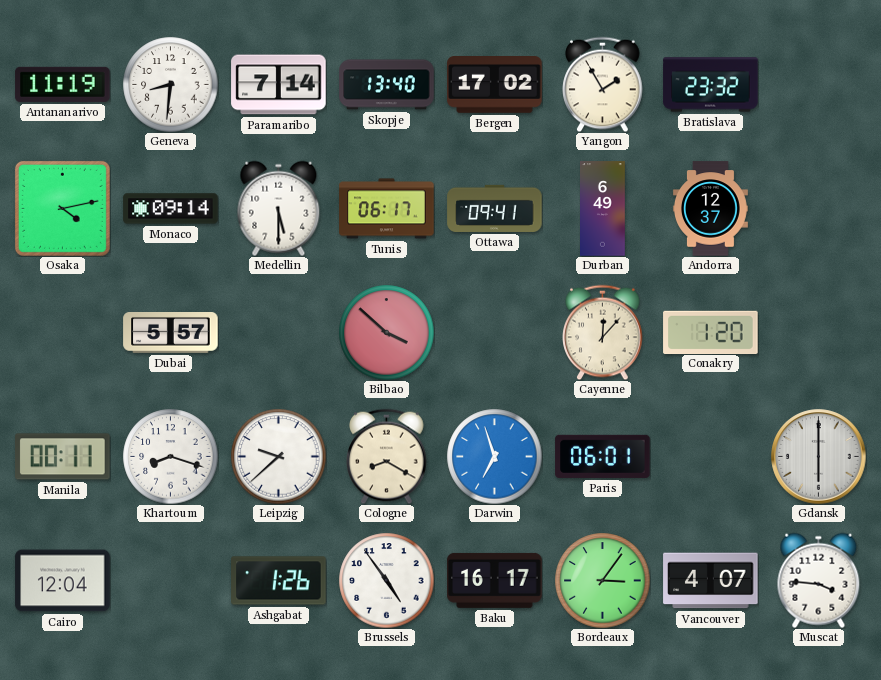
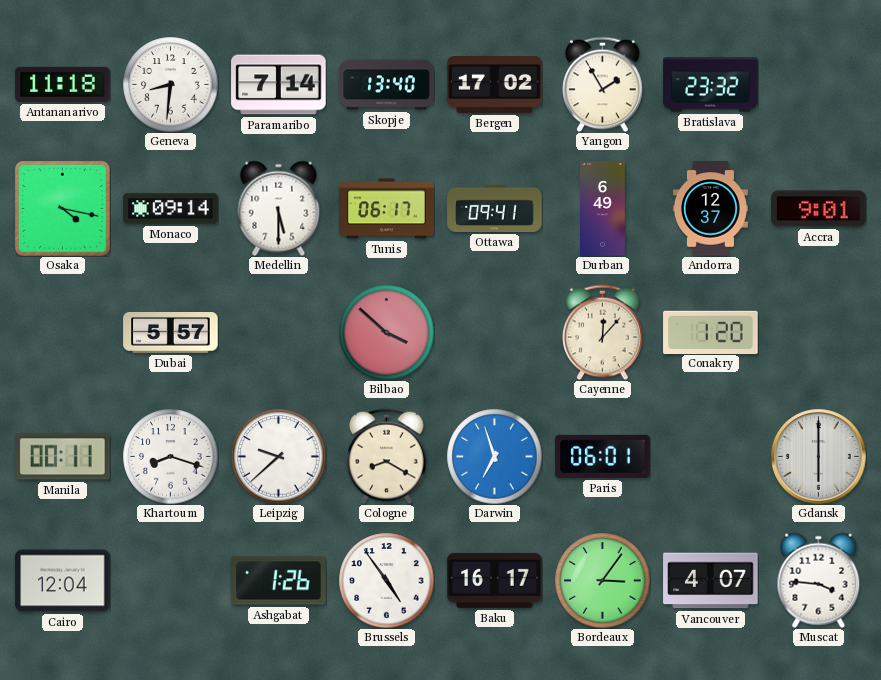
Antananarivo: 11:19 -> 11:18 (63, 84)
Osaka: 4:13 -> 4:17 (62, 208)
Accra: none -> 9:01 (819, 209)
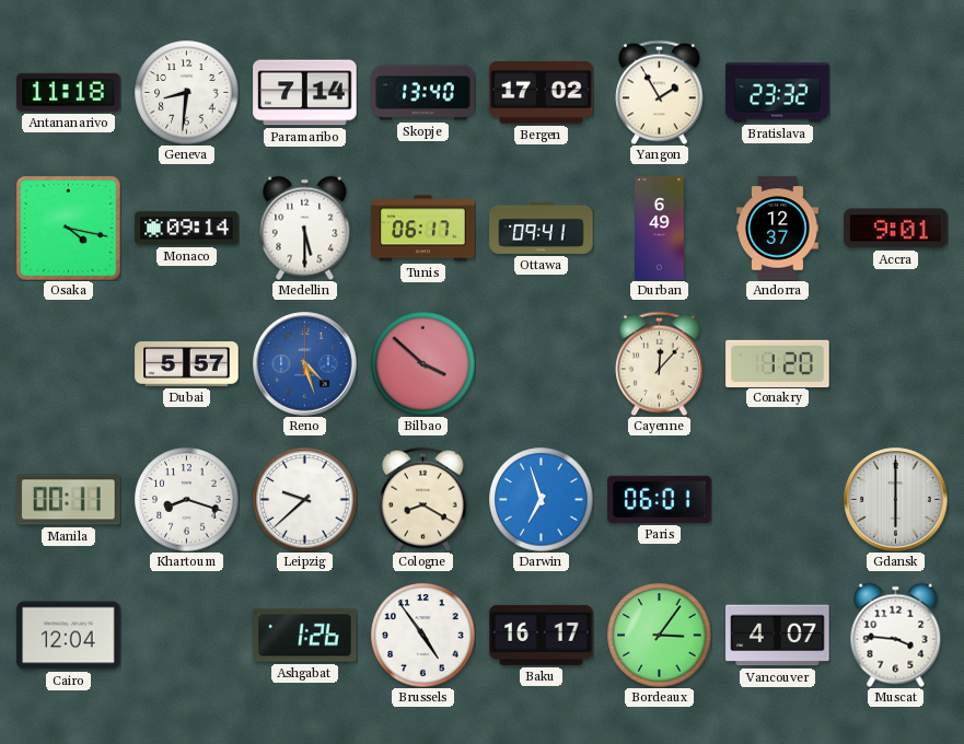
Reno: none -> 4:27 (305, 364)
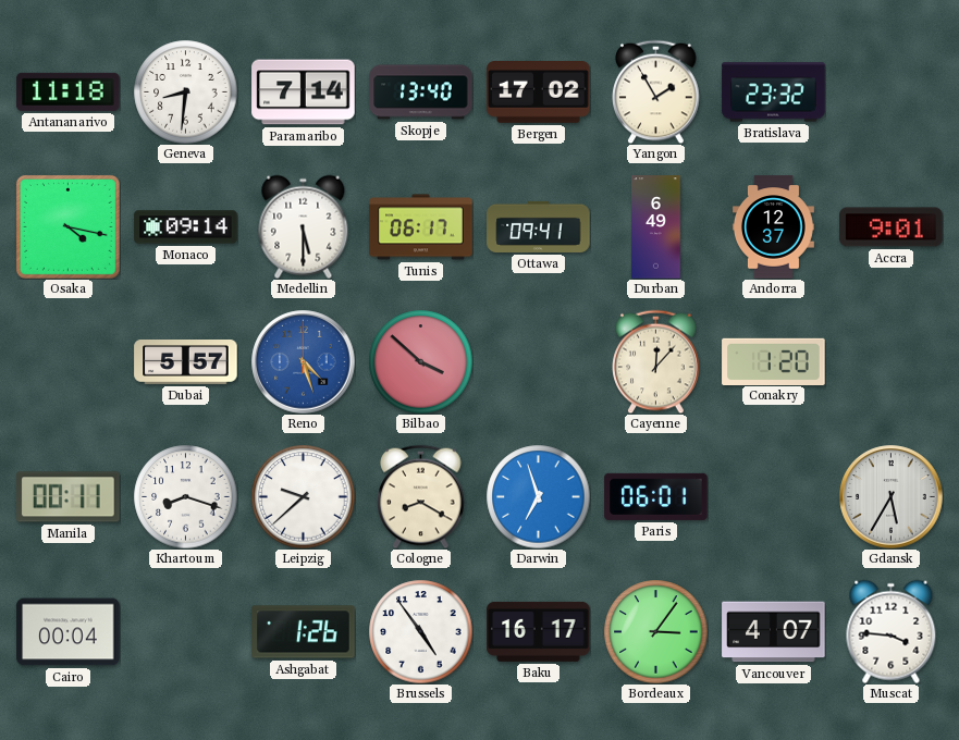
Gdansk: 6:00 -> 5:35 (892, 497)
Cairo: 12:04 -> 00:04 (69, 632)
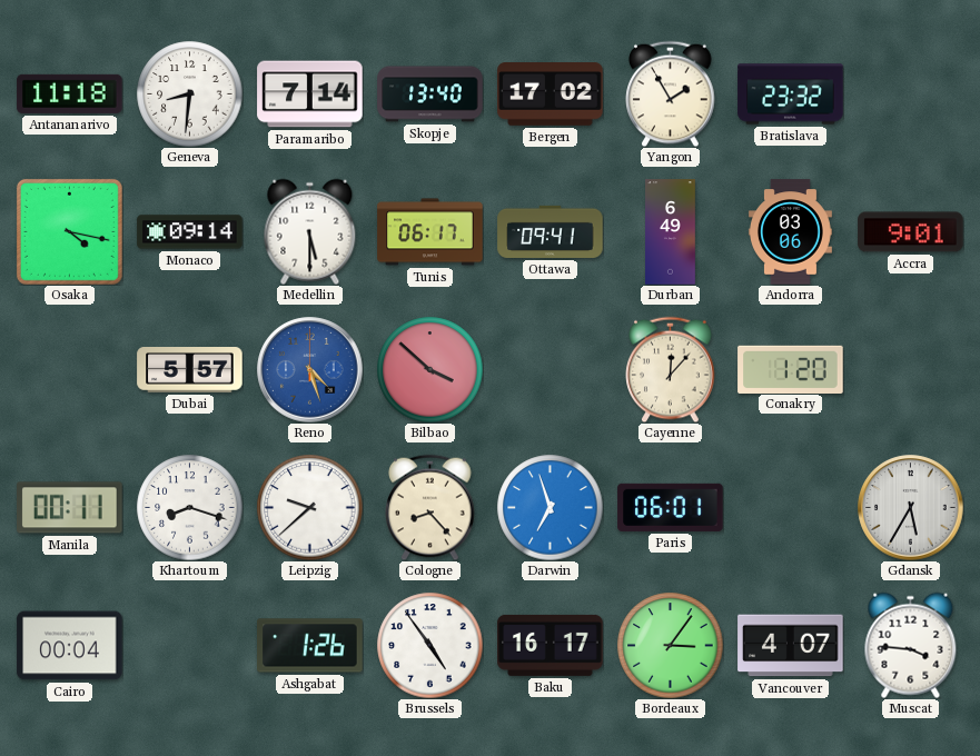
Andorra: 12:37 -> 03:06 (790, 232)
Cologne: 8:20 -> 8:23 (430, 507)
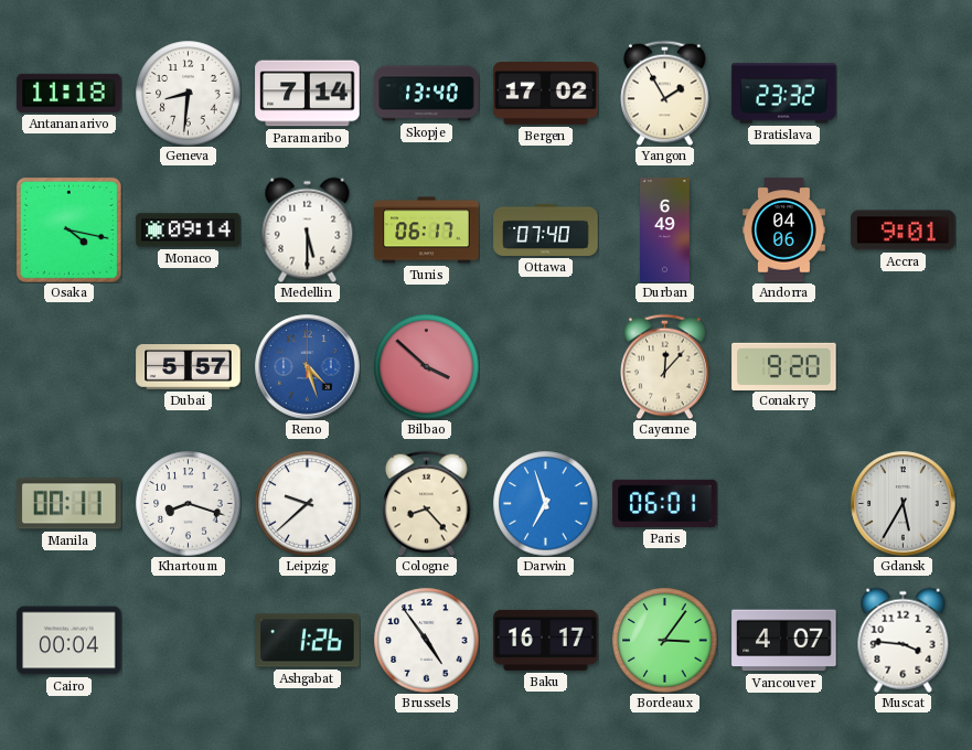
Ottawa: 09:41 -> 07:40 (546, 229)
Andorra: 03:06 -> 04:06 (783, 231)
Conakry: 1:20 -> 9:20 (784, 366)
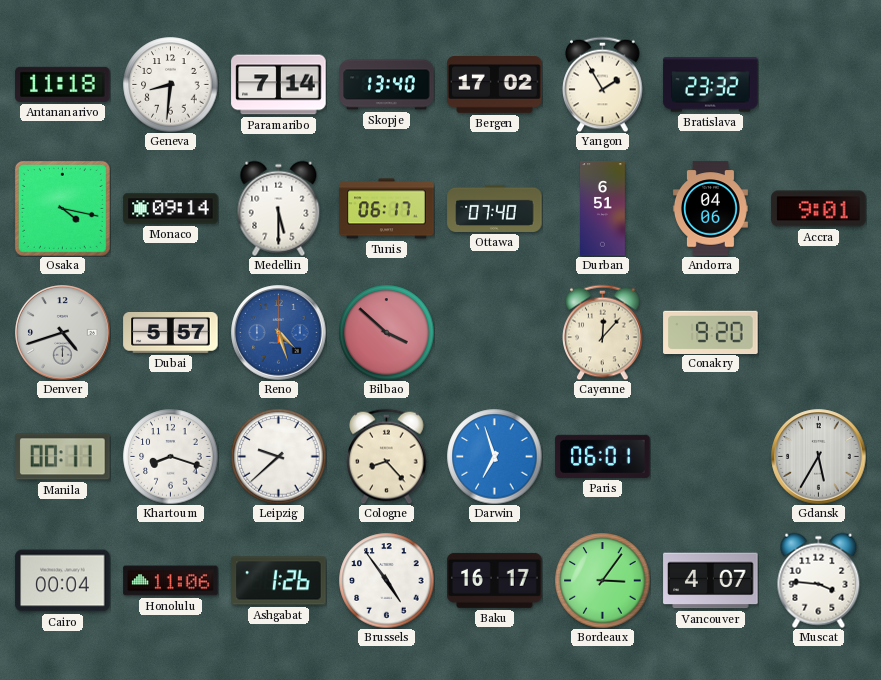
Durban: 6:49 -> 6:51 (603, 209)
Denver: none -> 4:42 (63, 333)
Honolulu: none -> 11:06 (171, 581)
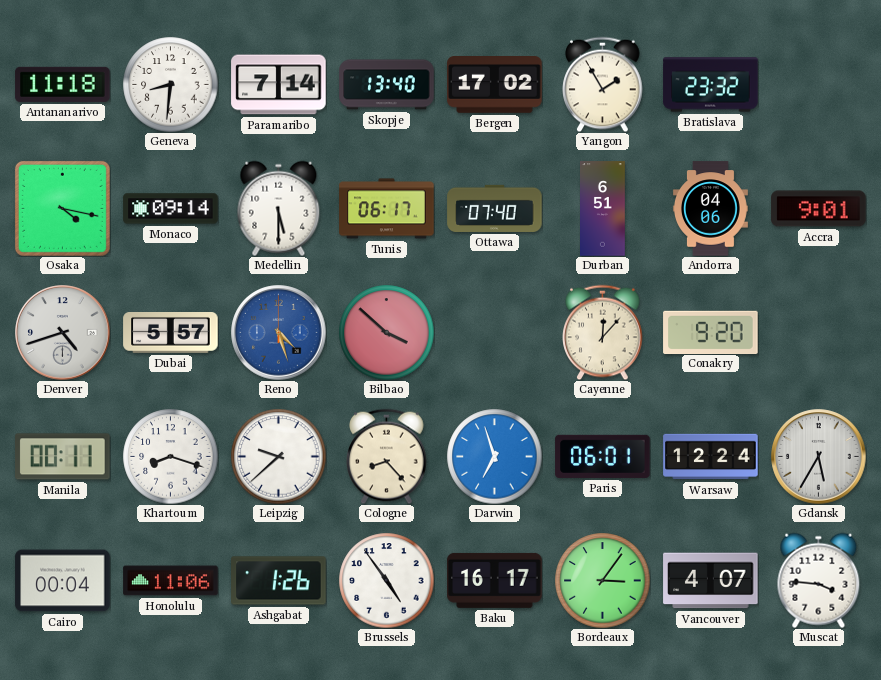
Warsaw: none -> 12:24 (711, 457)
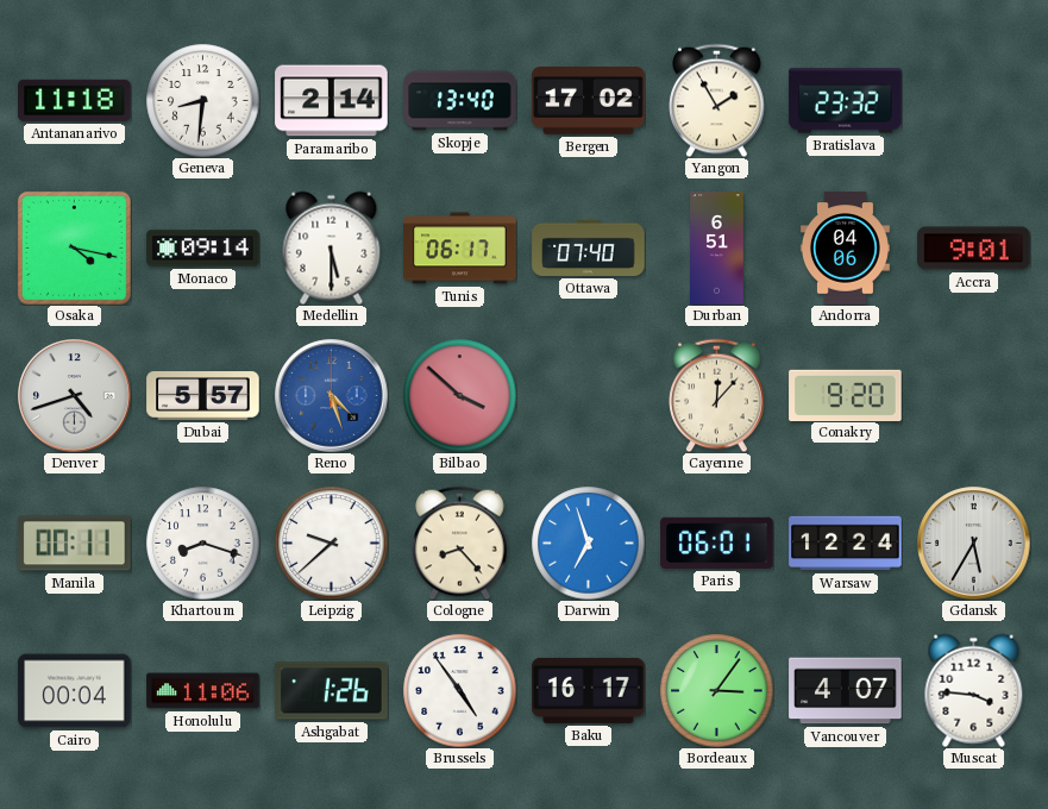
Paramaribo: 7:14 -> 2:14 (332, 101)
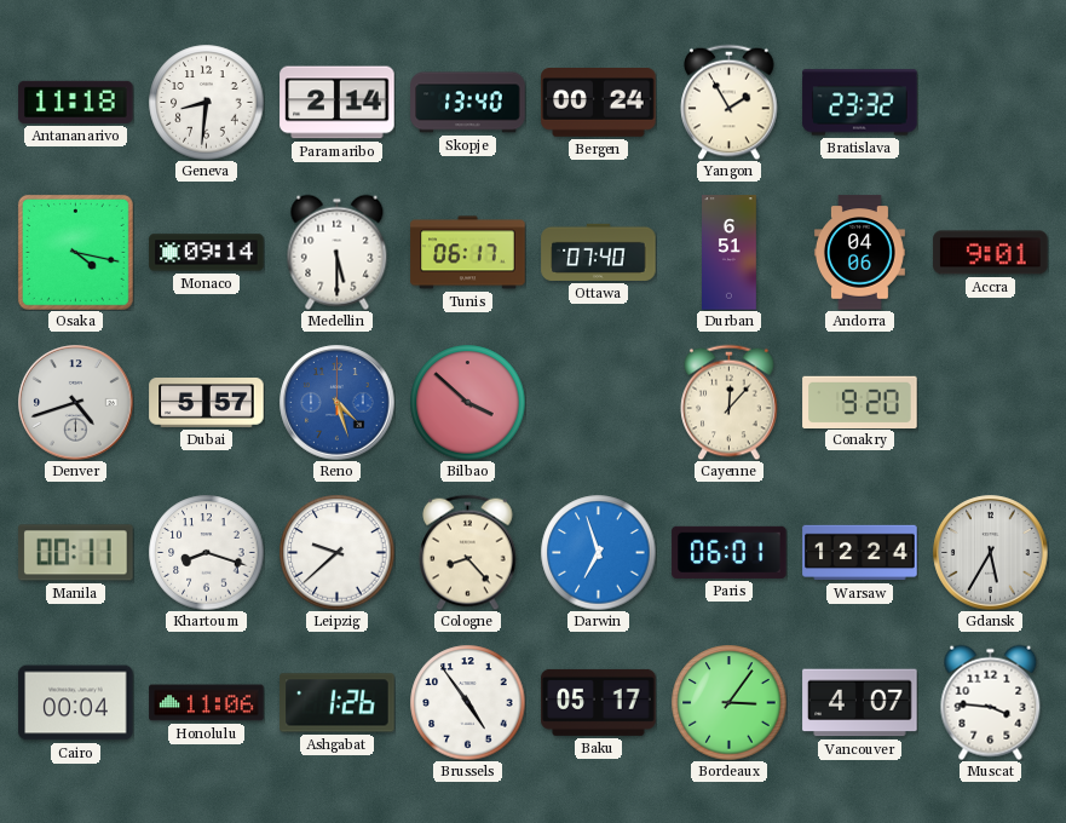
Bergen: 17:02 -> 00:24 (599, 103)
Baku: 16:17 -> 05:17 (599, 702)
